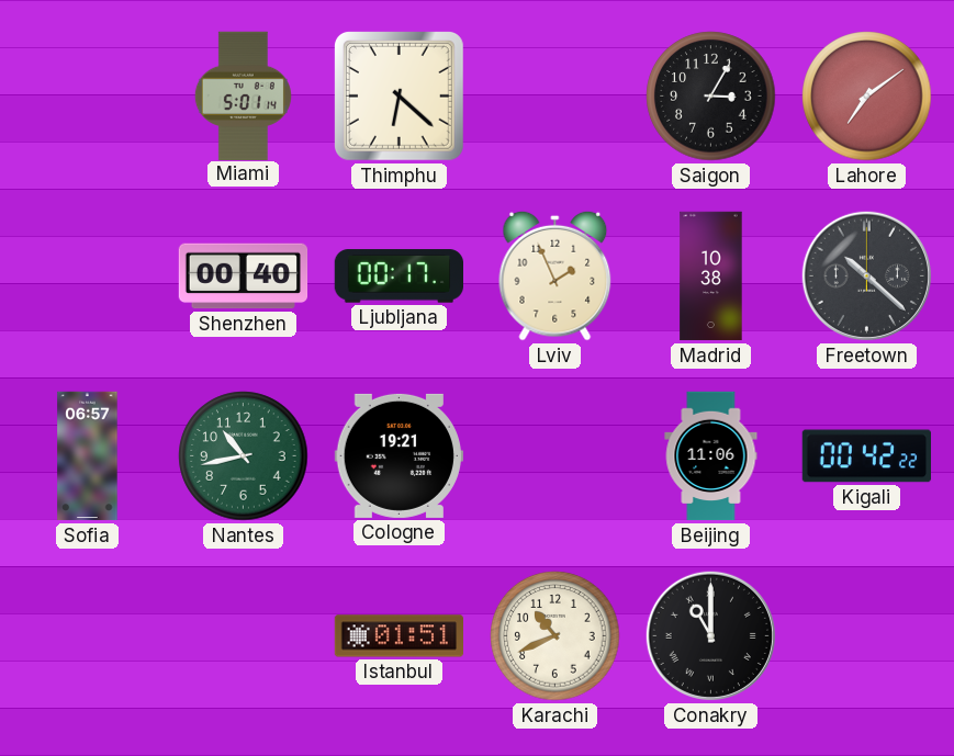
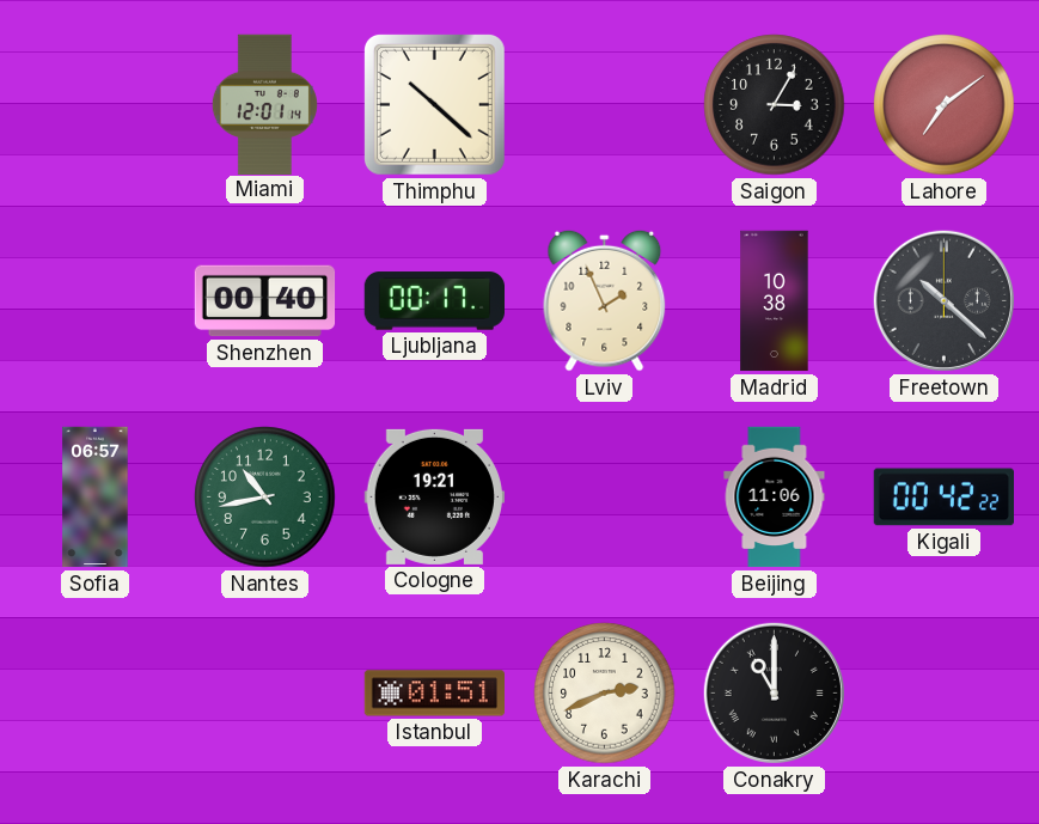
Miami: 5:01 -> 12:01 (264, 104)
Thimphu: 6:22 -> 10:22 (434, 104)
Karachi: 10:41 -> 2:41 (605, 694)
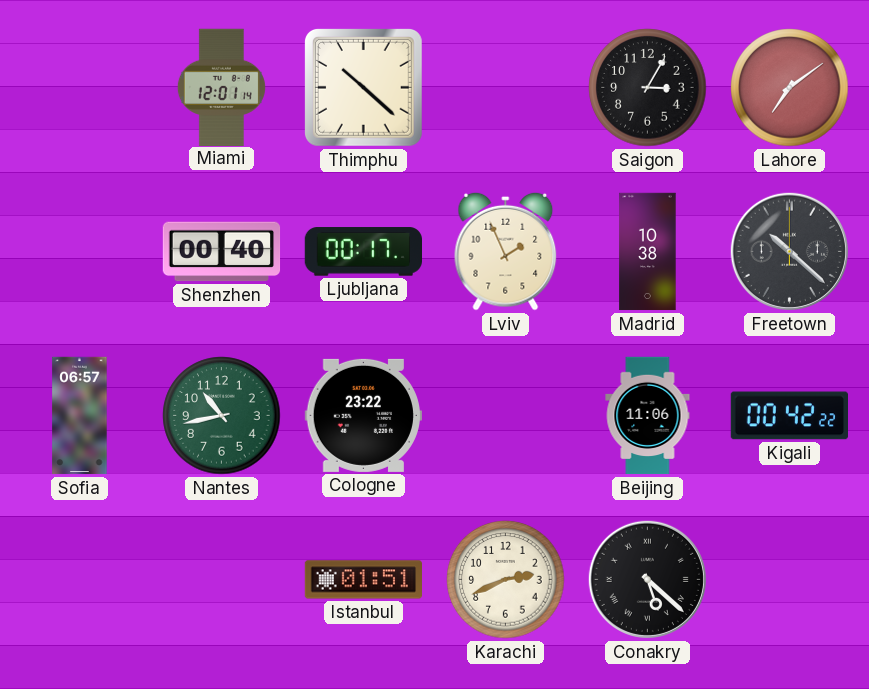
Cologne: 19:21 -> 23:22 (363, 415)
Conakry: 11:00 -> 5:22 (647, 579)
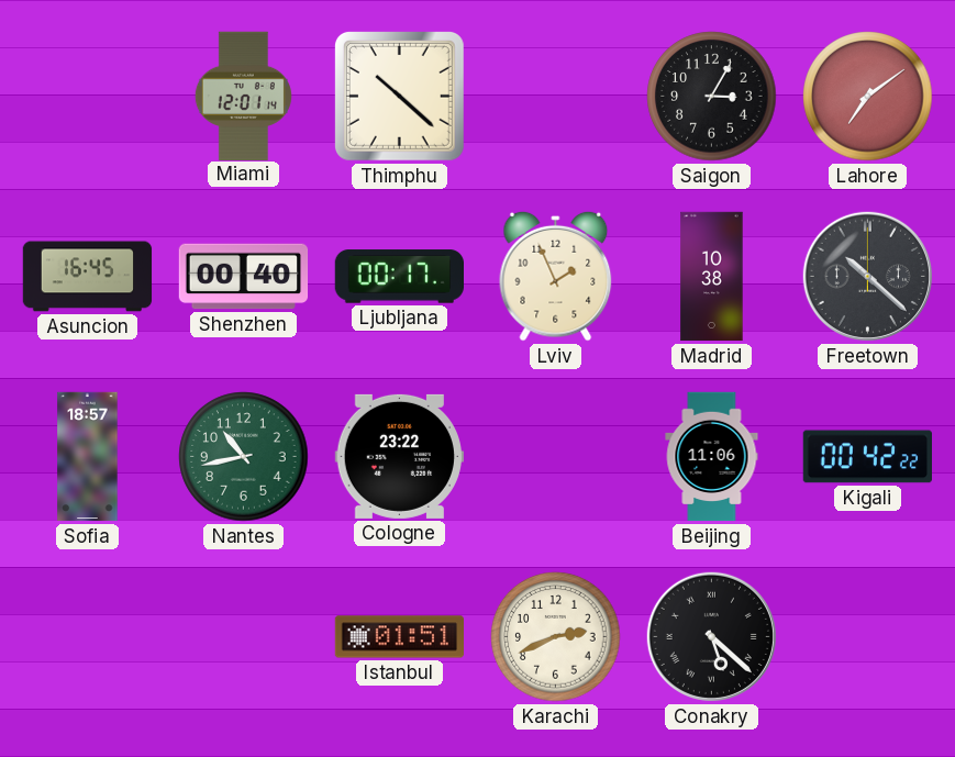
Asuncion: none -> 16:45 (88, 277)
Sofia: 06:57 -> 18:57 (88, 457)
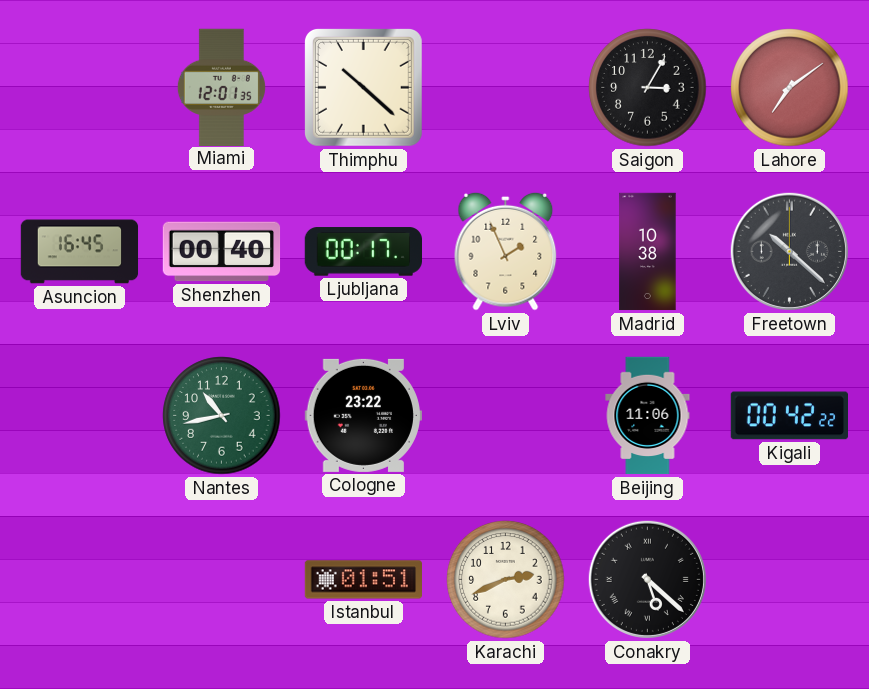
Miami: 12:01:14 -> 12:01:35 (221, 87)
Sofia: 18:57 -> none (88, 457)
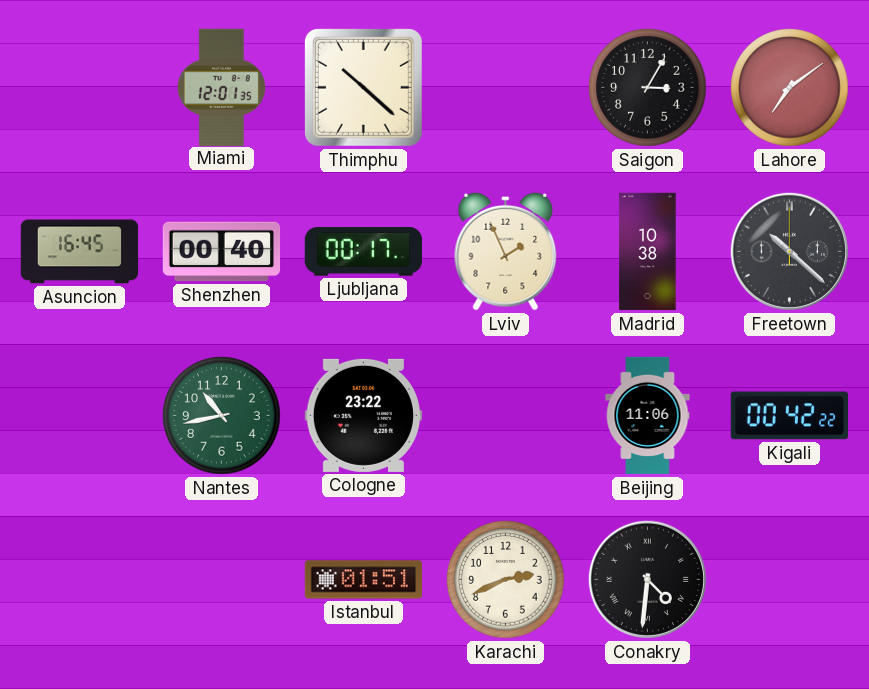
Conakry: 5:22 -> 4:31 (647, 579)
